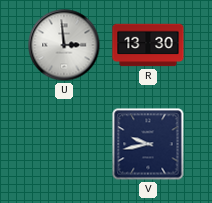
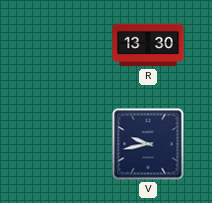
U: 2:59 -> none (64, 45)
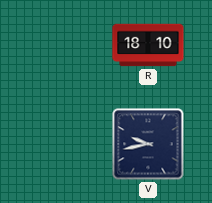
R: 13:30 -> 18:10 (148, 45)
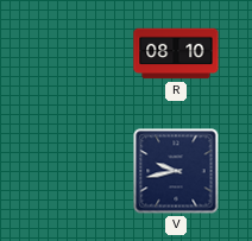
R: 18:10 -> 08:10 (176, 53)
